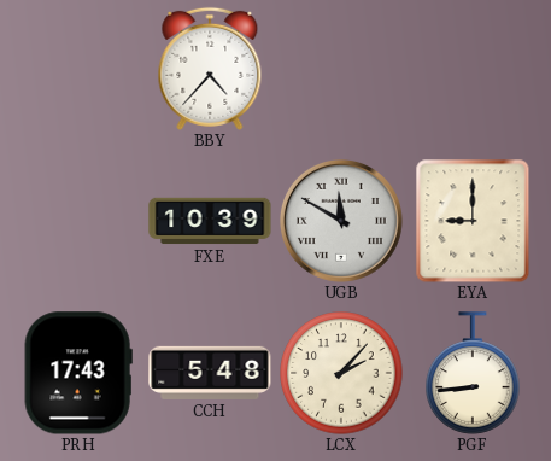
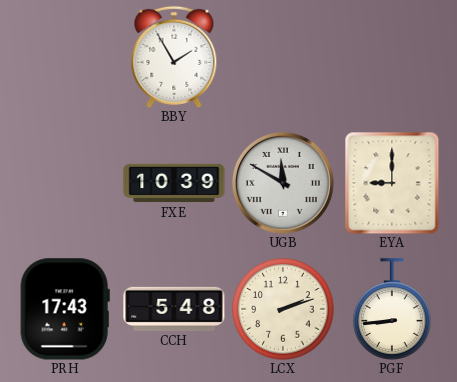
BBY: 4:37 -> 1:55 (174, 57)
LCX: 2:07 -> 2:12 (283, 309)
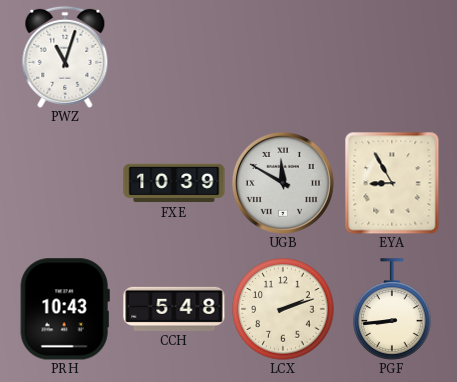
PWZ: none -> 11:03 (65, 57)
BBY: 1:55 -> none (174, 57)
EYA: 9:00 -> 8:55 (392, 183)
PRH: 17:43 -> 10:43 (65, 309)
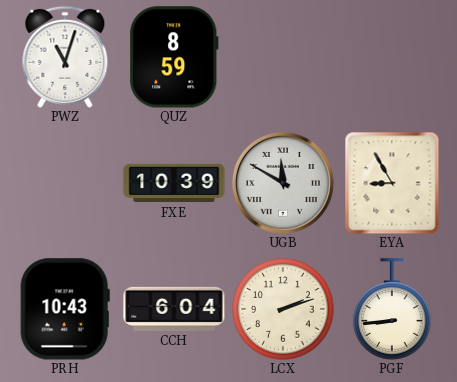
QUZ: none -> 8:59 (174, 57)
CCH: 5:48 -> 6:04 (174, 309)
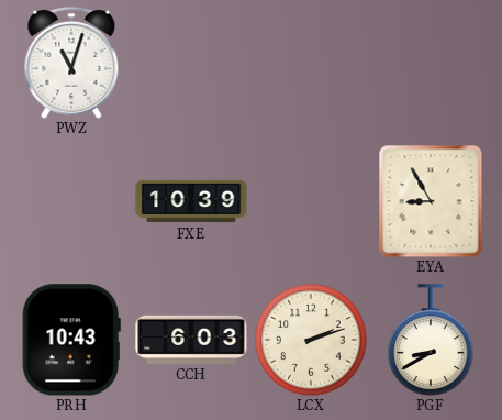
QUZ: 8:59 -> none (174, 57)
UGB: 11:50 -> none (283, 183)
CCH: 6:04 -> 6:03 (191, 340)
PGF: 8:44 -> 8:40 (431, 340)
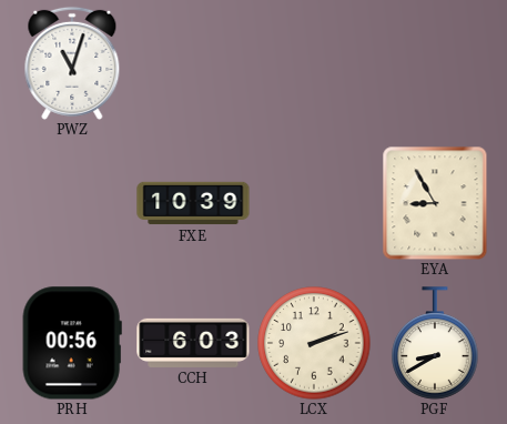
PRH: 10:43 -> 00:56 (72, 343)
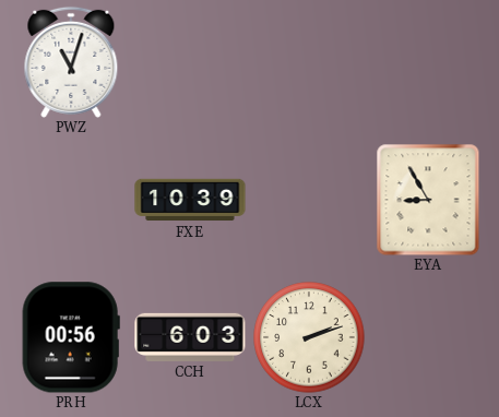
PGF: 8:40 -> none (435, 343)
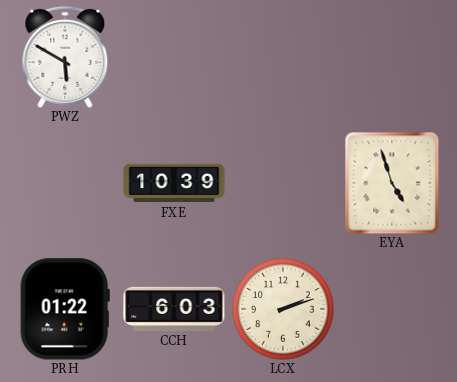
PWZ: 11:03 -> 5:50 (65, 57)
EYA: 8:55 -> 4:57 (392, 183)
PRH: 00:56 -> 01:22 (65, 309)
